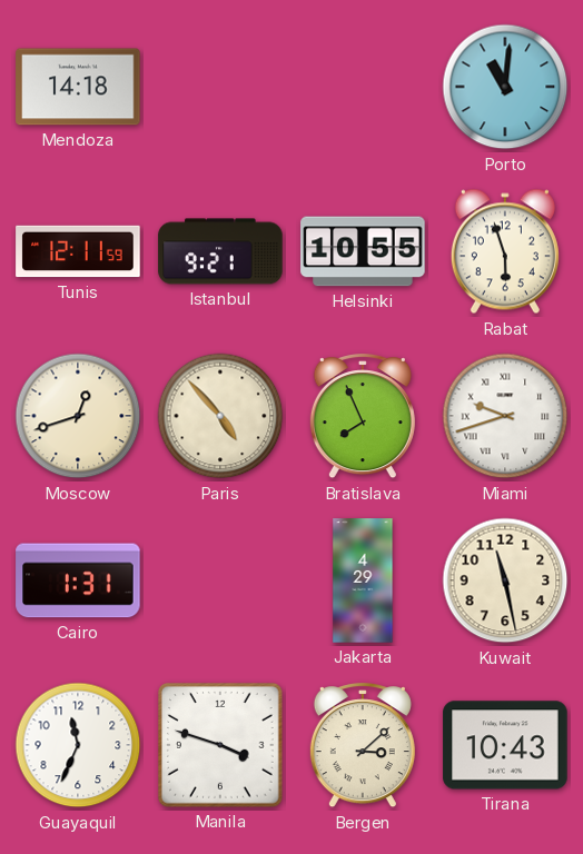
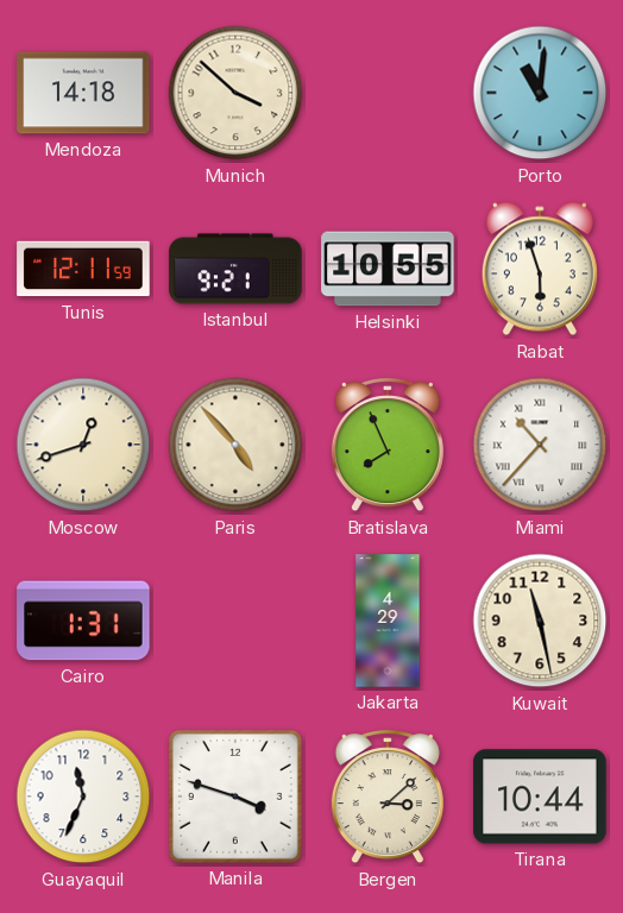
Munich: none -> 3:52 (235, 93)
Miami: 9:42 -> 10:37 (540, 445)
Tirana: 10:43 -> 10:44 (540, 796)
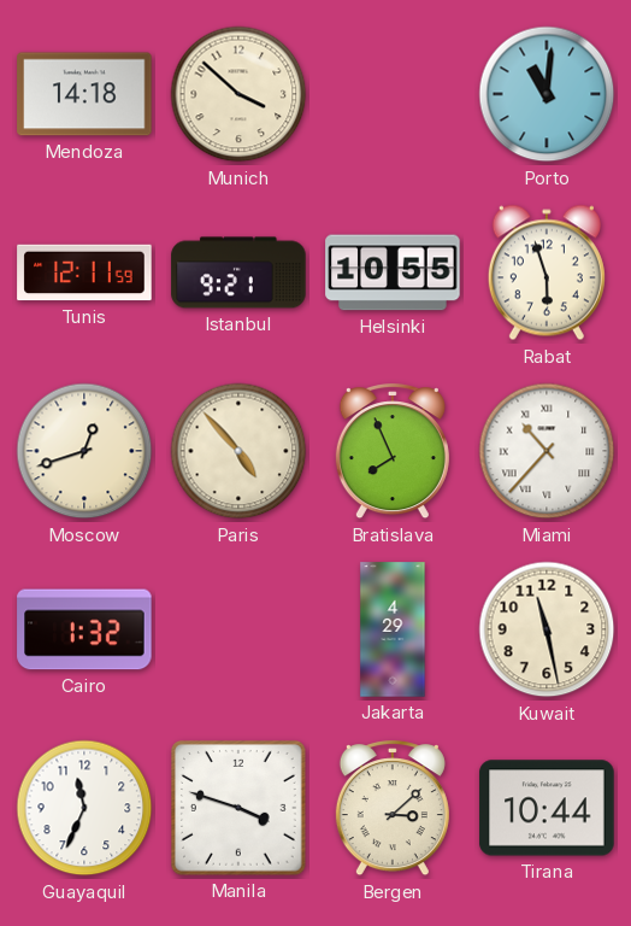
Cairo: 1:31 -> 1:32 (84, 629)
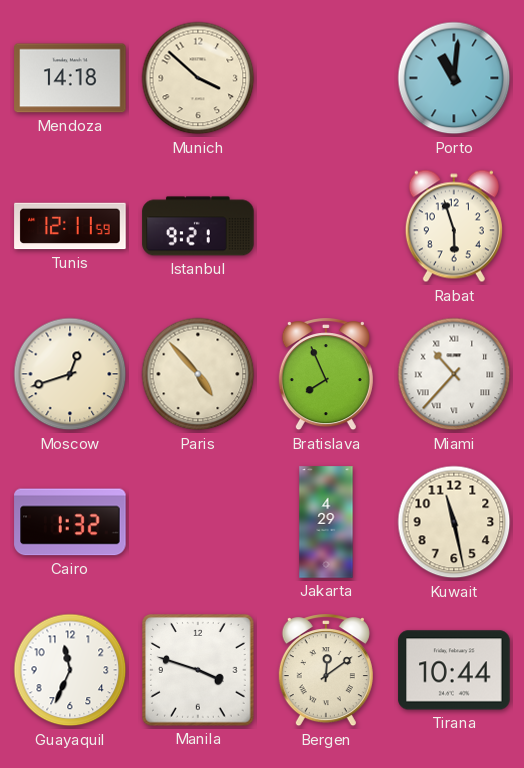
Helsinki: 10:55 -> none (393, 272)
Bergen: 3:08 -> 12:09 (326, 671)
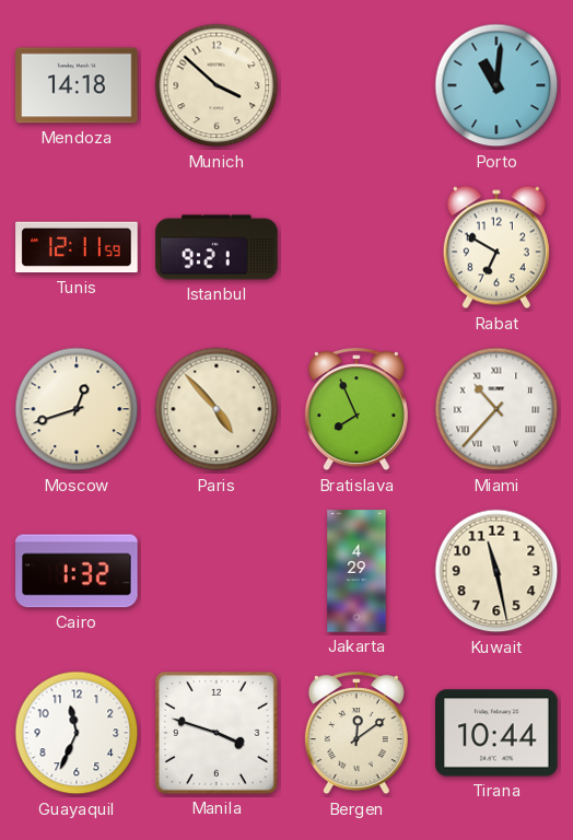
Rabat: 5:57 -> 6:50 (496, 247)
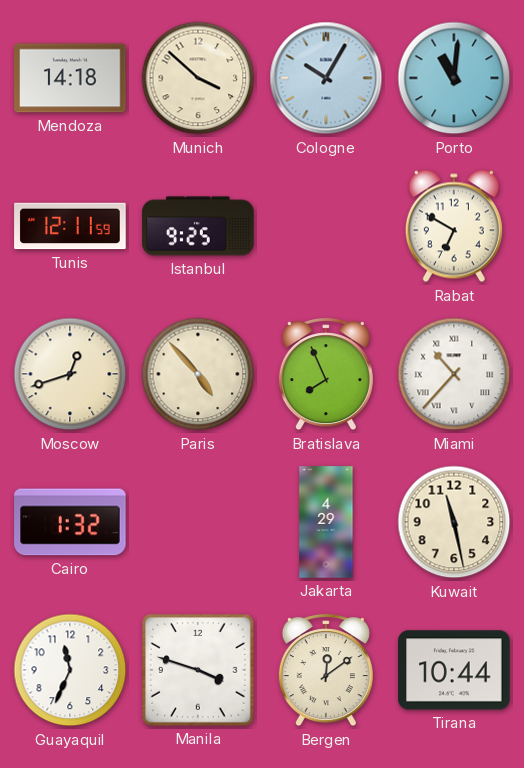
Cologne: none -> 10:05 (326, 78)
Istanbul: 9:21 -> 9:25 (198, 226)
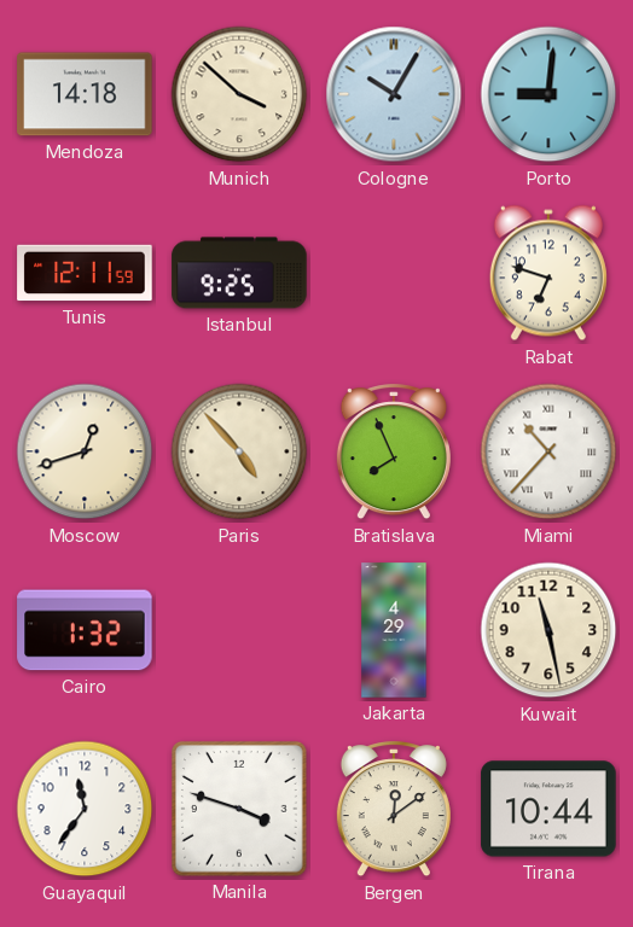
Porto: 11:01 -> 9:01 (548, 94)
Rabat: 6:50 -> 6:48 (548, 273)
Guayaquil: 11:34 -> 11:36 (85, 809)
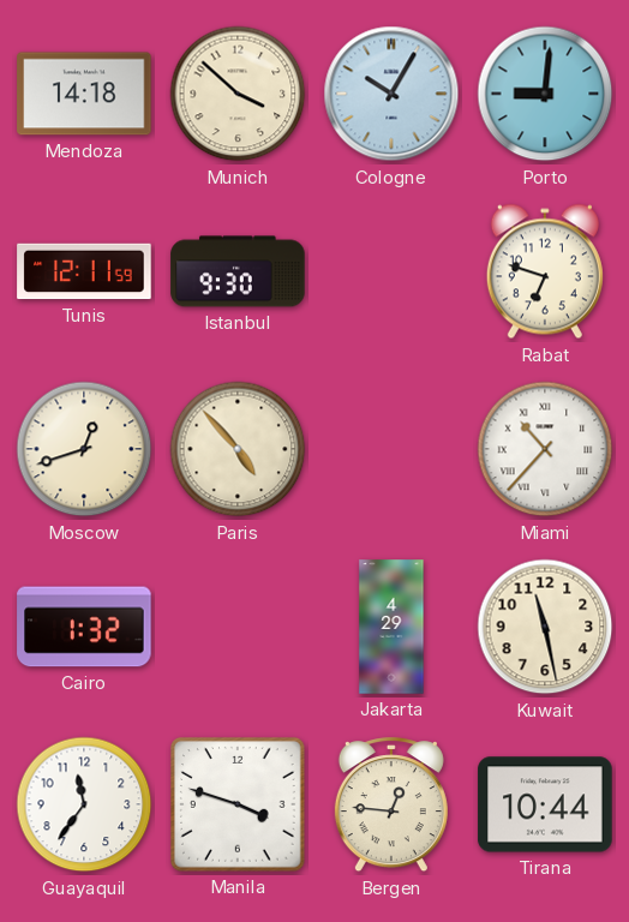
Istanbul: 9:25 -> 9:30 (238, 271)
Bratislava: 7:56 -> none (394, 453)
Bergen: 12:09 -> 12:46 (391, 806)
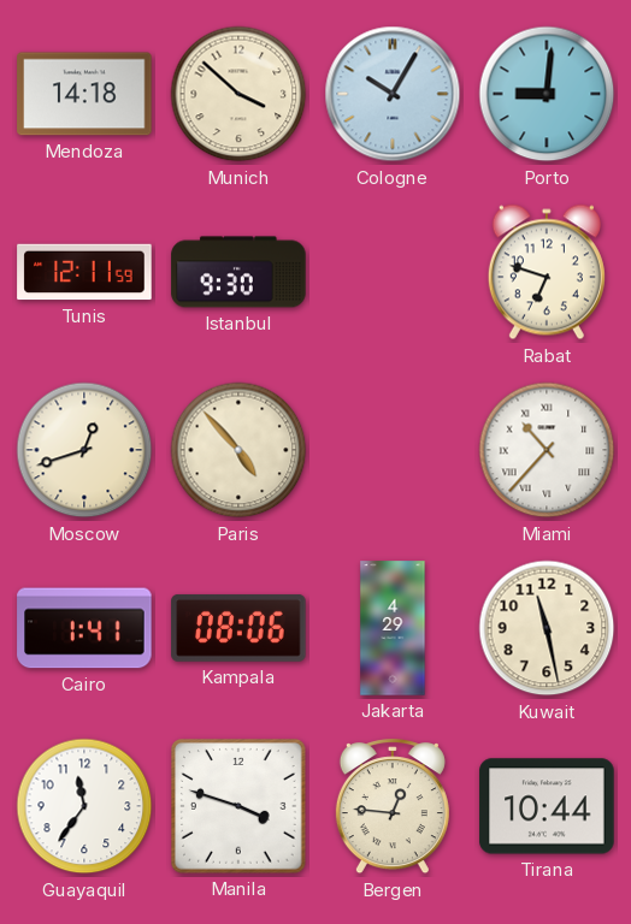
Cairo: 1:32 -> 1:41 (84, 628)
Kampala: none -> 08:06 (238, 628)
